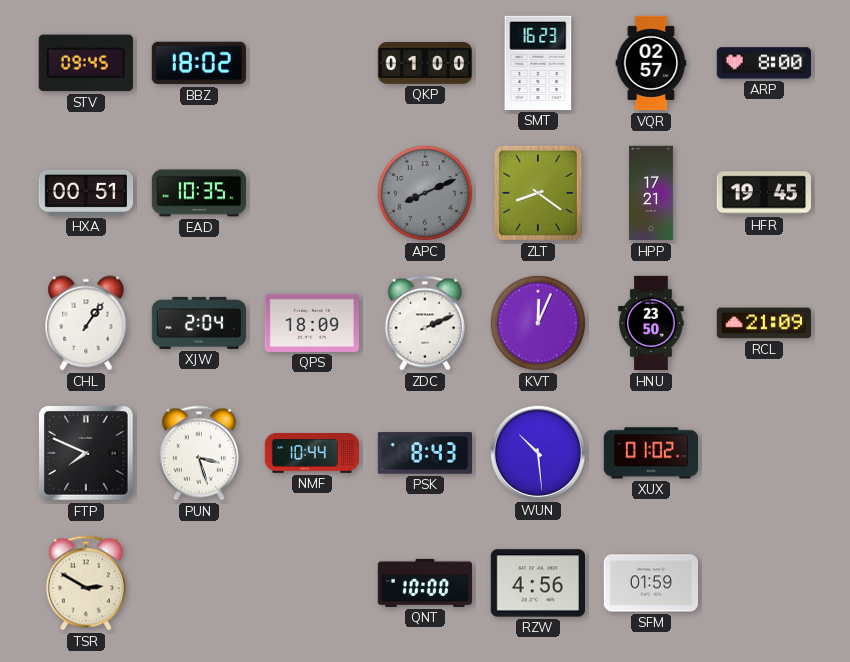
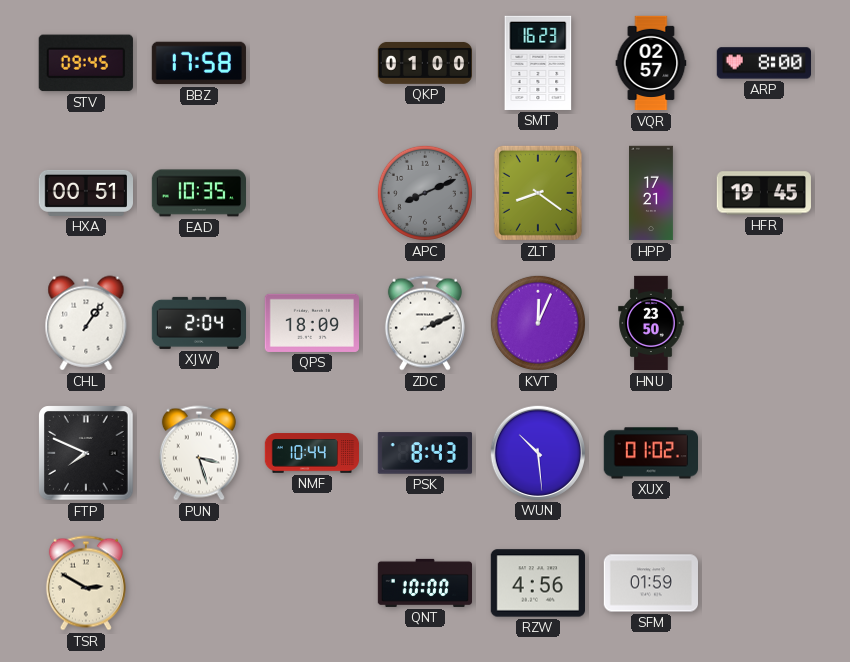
BBZ: 18:02 -> 17:58 (198, 63)
RCL: 21:09 -> none (763, 323)
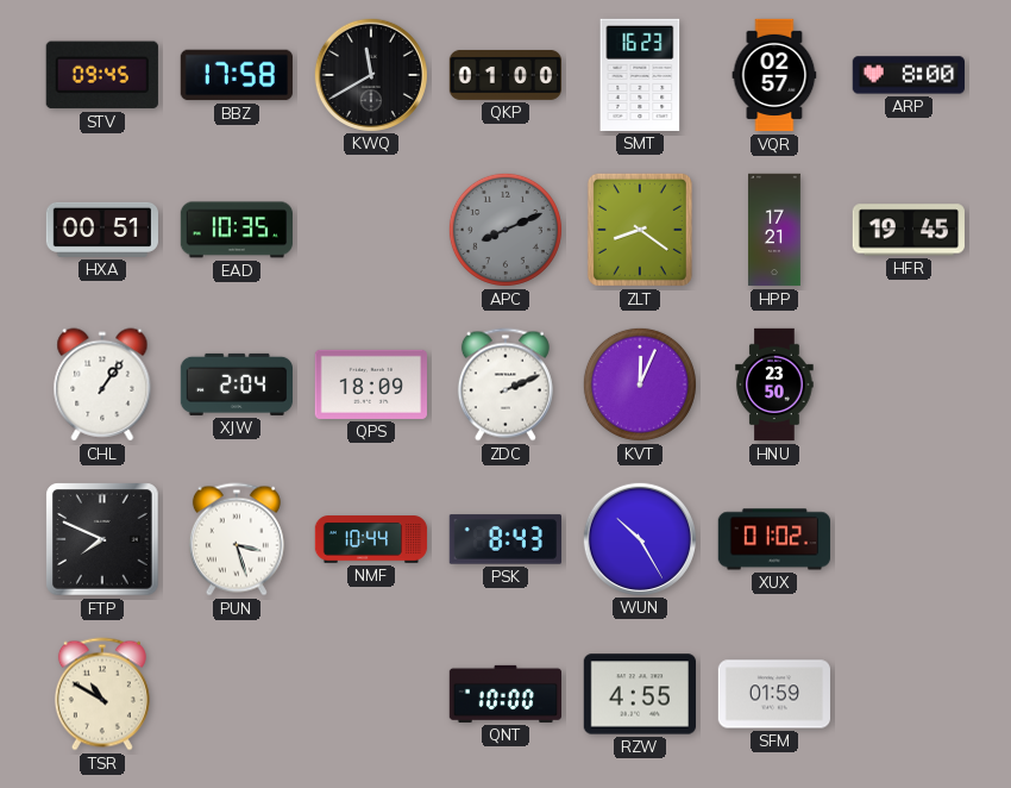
KWQ: none -> 11:40 (370, 74)
WUN: 10:29 -> 10:25 (639, 538)
TSR: 2:50 -> 10:50 (102, 694)
RZW: 4:56 -> 4:55 (639, 694)
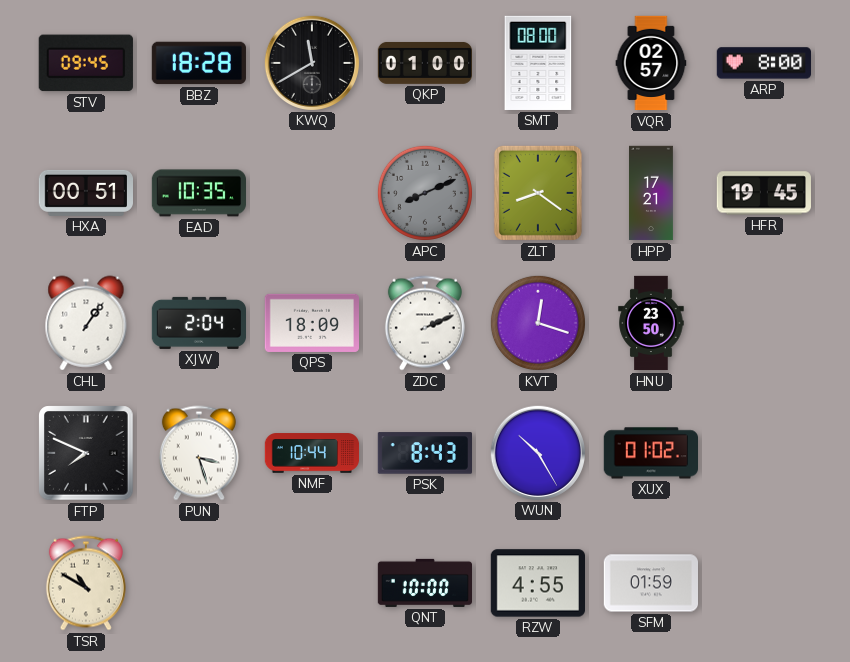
BBZ: 17:58 -> 18:28 (198, 63)
SMT: 16:23 -> 08:00 (538, 63)
KVT: 12:04 -> 12:18 (538, 323)
